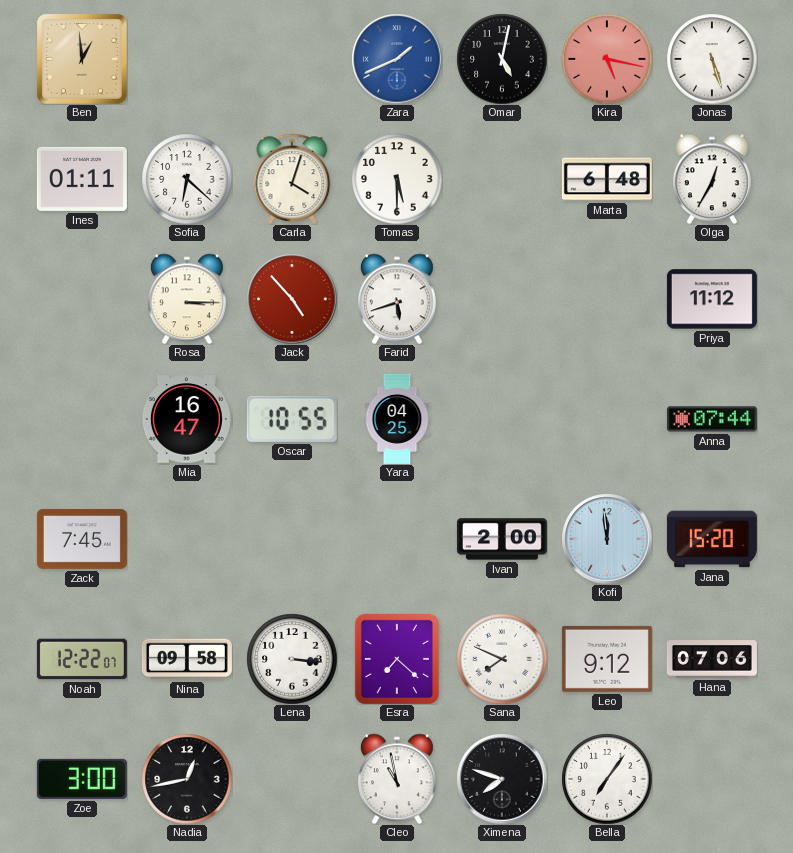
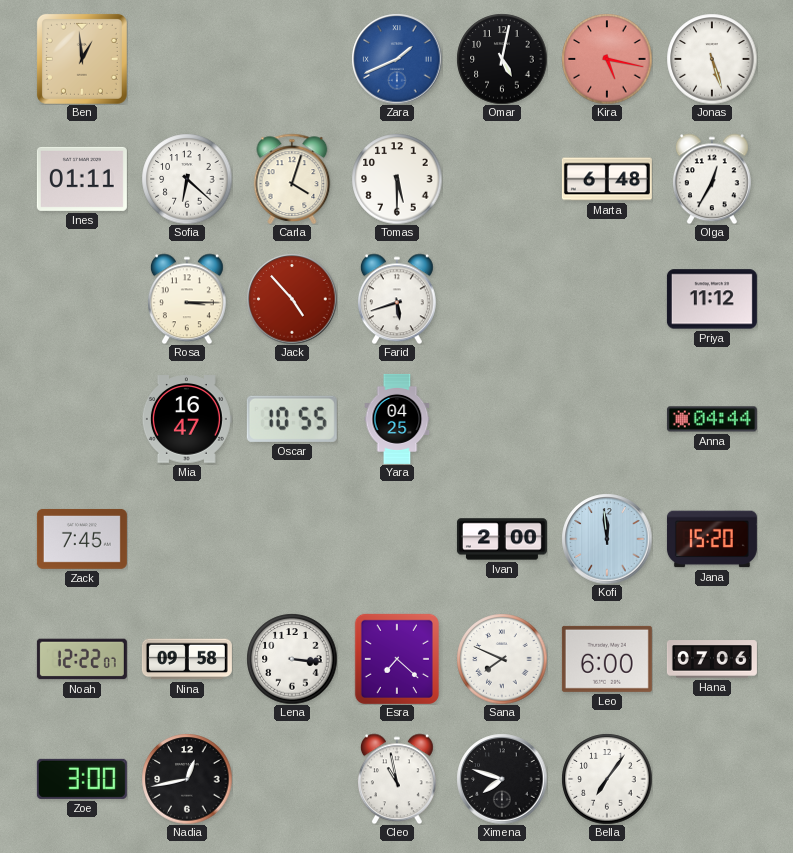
Anna: 07:44 -> 04:44 (712, 419)
Leo: 9:12 -> 6:00 (607, 659)
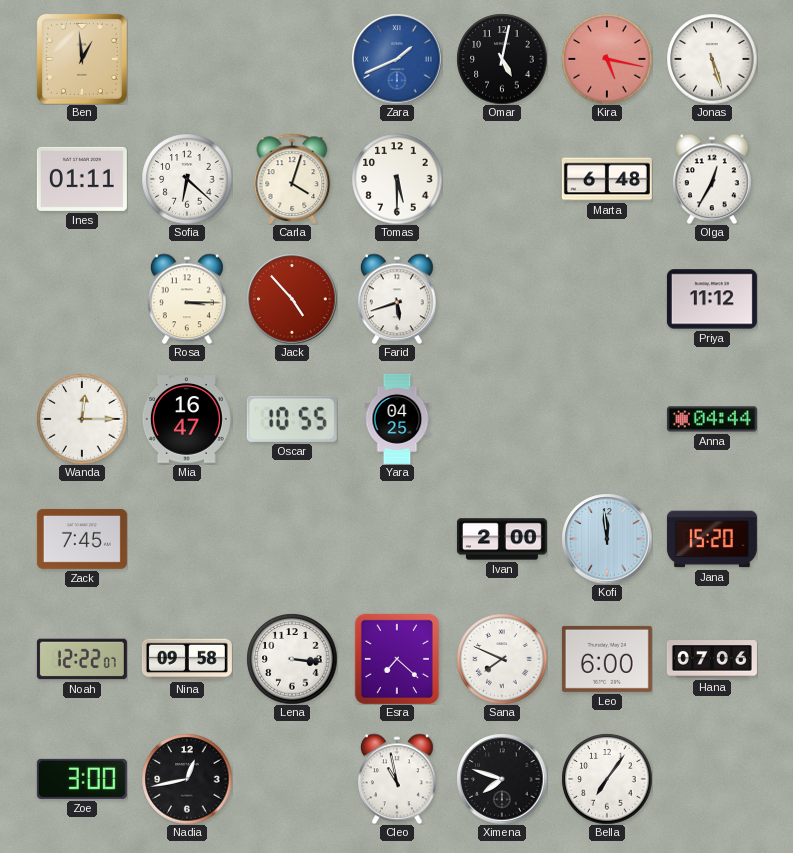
Wanda: none -> 12:15 (82, 419)
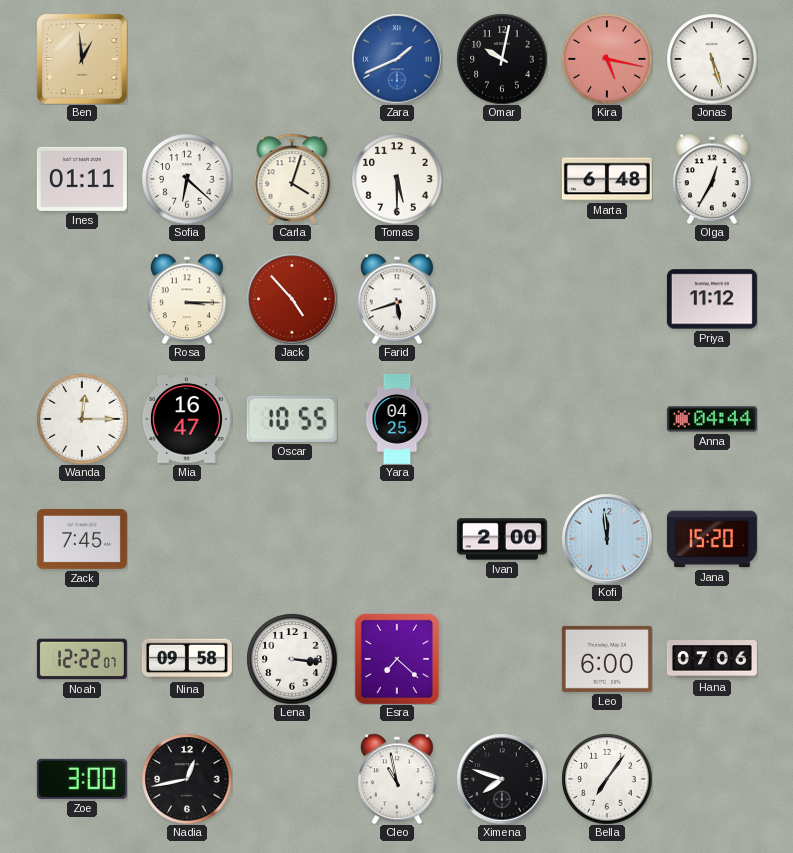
Omar: 5:02 -> 10:02 (502, 59)
Sana: 7:49 -> none (502, 659)
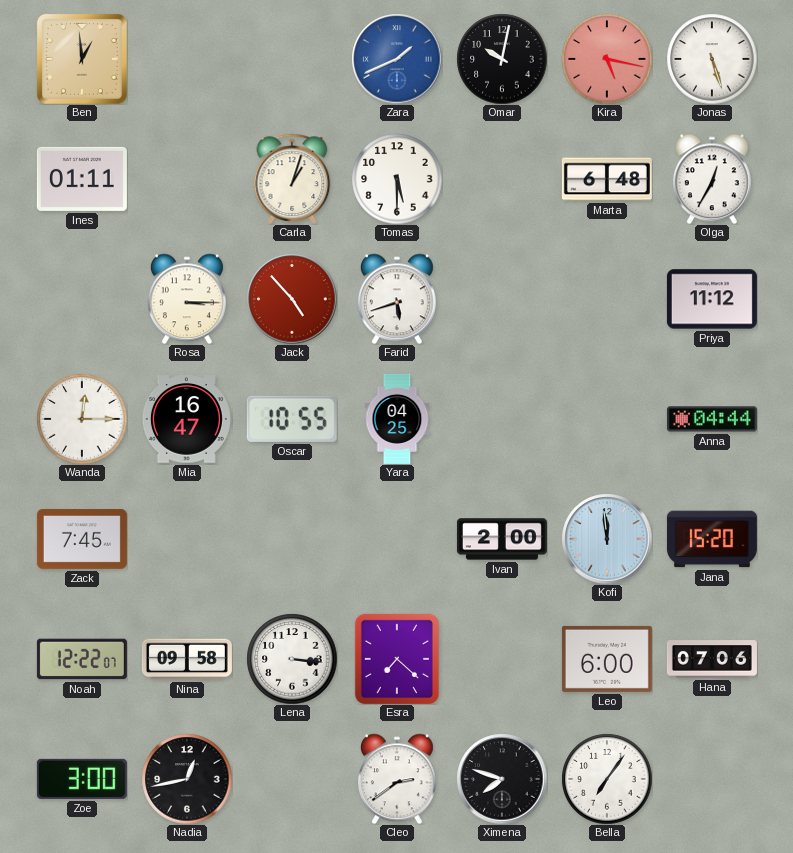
Sofia: 6:22 -> none (187, 179)
Carla: 4:03 -> 1:03 (292, 179)
Cleo: 10:58 -> 2:39 (397, 779)
